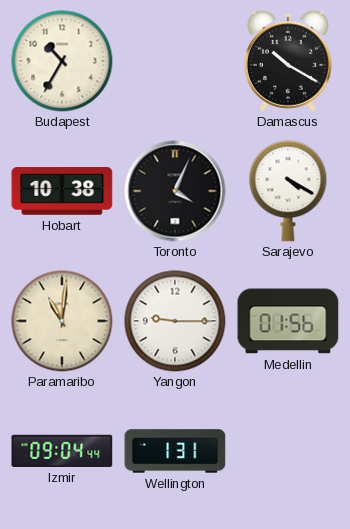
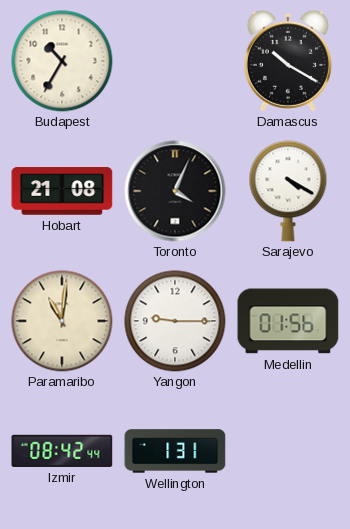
Hobart: 10:38 -> 21:08 (62, 191)
Izmir: 09:04 -> 08:42 (62, 451)
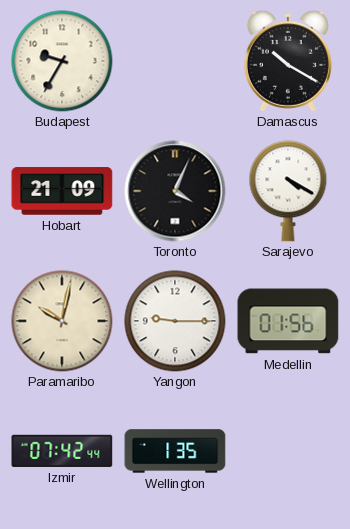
Budapest: 10:35 -> 9:35 (62, 61)
Hobart: 21:08 -> 21:09 (62, 191)
Paramaribo: 11:01 -> 10:02 (62, 321)
Izmir: 08:42 -> 07:42 (62, 451)
Wellington: 1:31 -> 1:35 (175, 451)
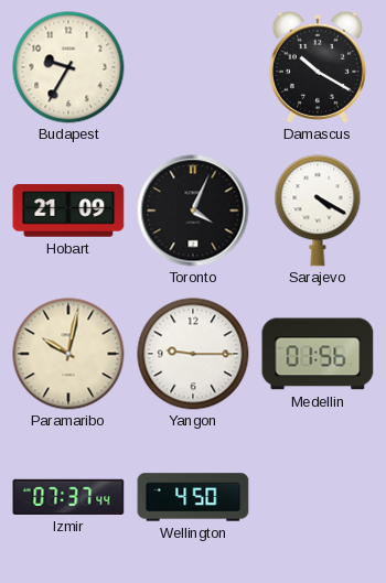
Izmir: 07:42 -> 07:37 (68, 497)
Wellington: 1:35 -> 4:50 (193, 497)
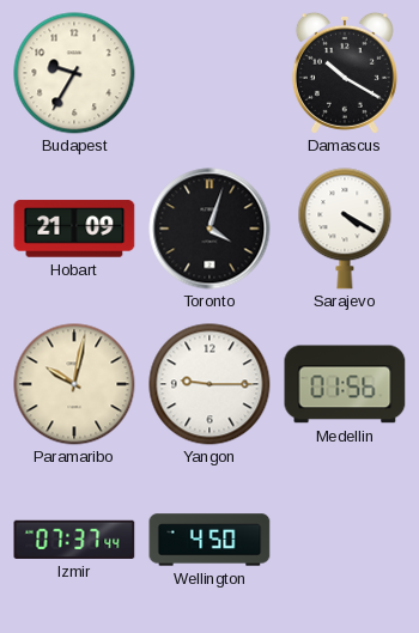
Toronto: 4:04 -> 4:03 (209, 229)
